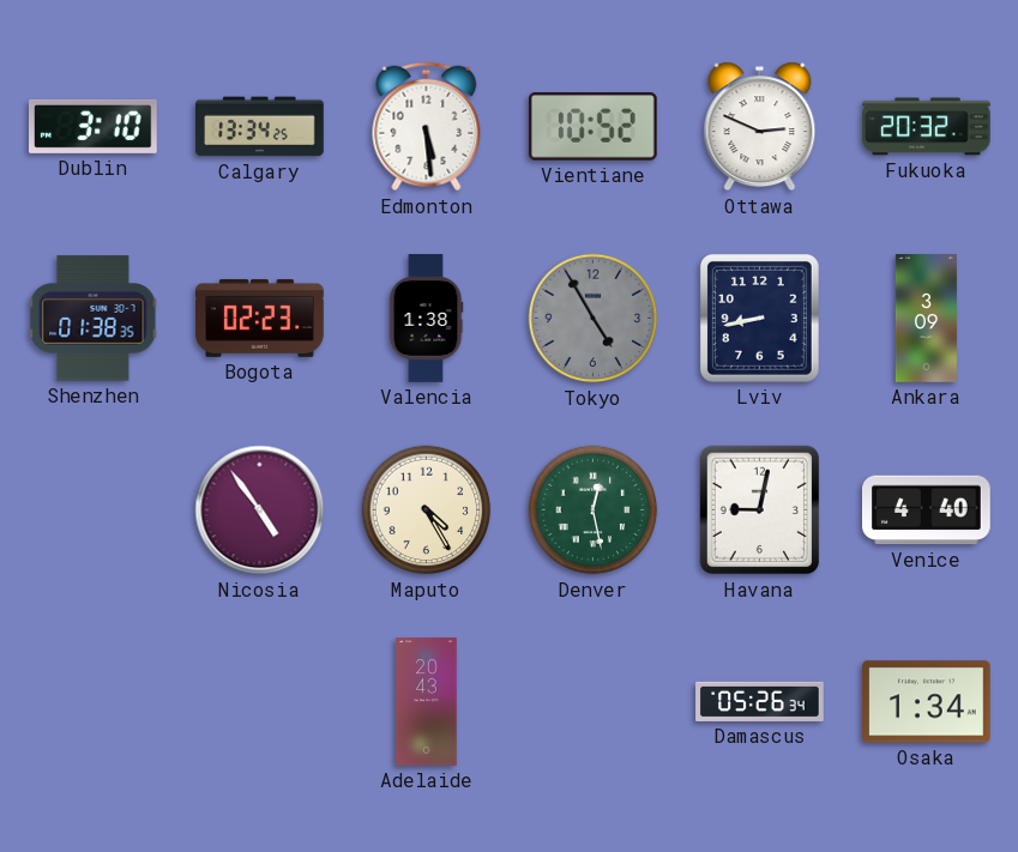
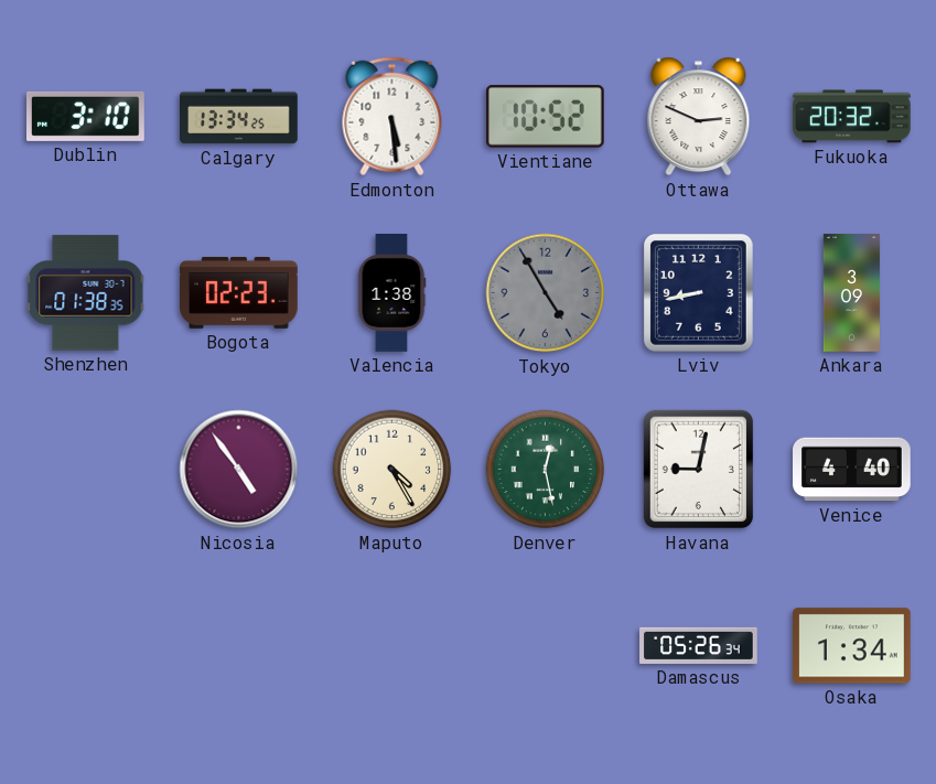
Adelaide: 20:43 -> none (427, 702)
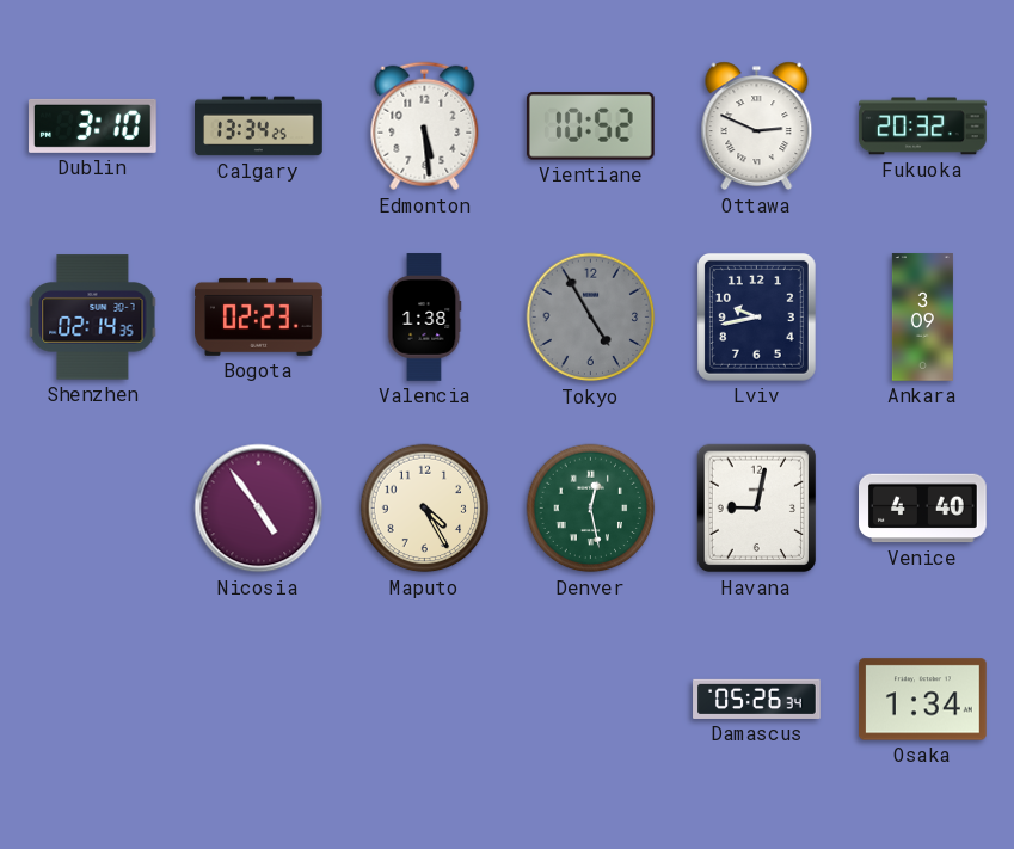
Shenzhen: 01:38 -> 02:14 (93, 318)
Lviv: 8:43 -> 9:43 (756, 316)
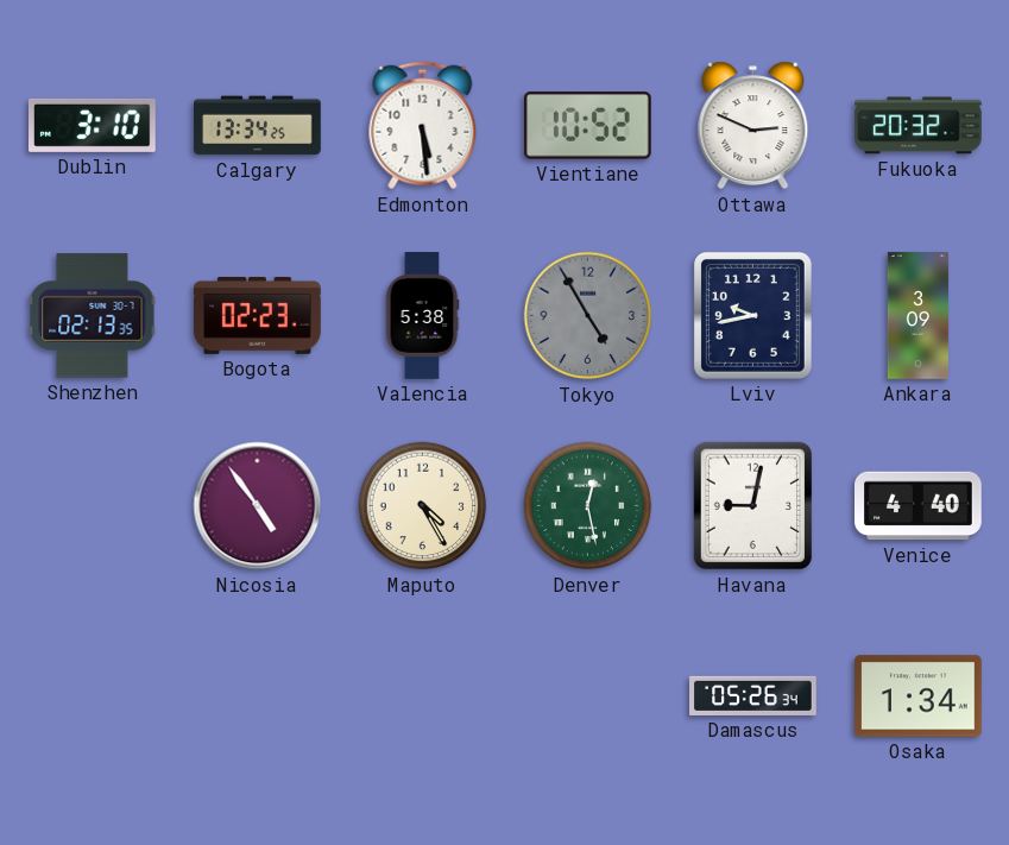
Shenzhen: 02:14 -> 02:13 (93, 316)
Valencia: 1:38 -> 5:38 (422, 316)
